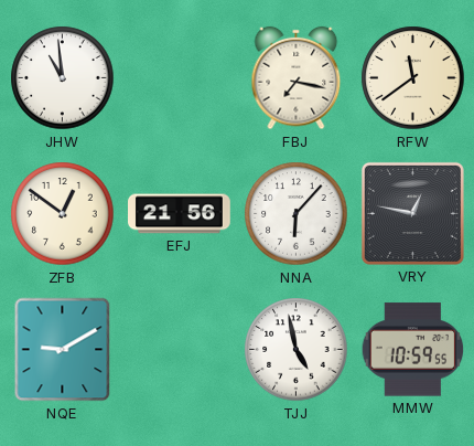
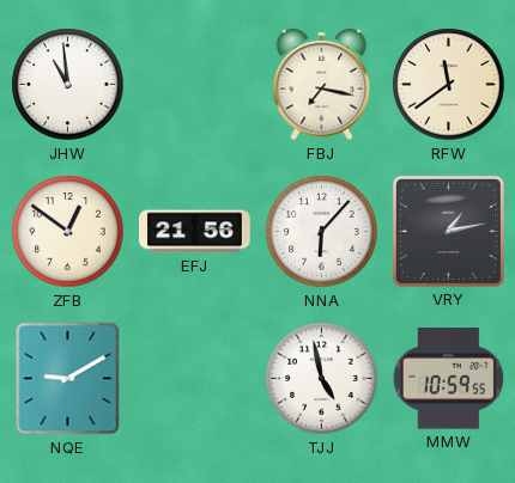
VRY: 12:47 -> 1:13 (448, 231)
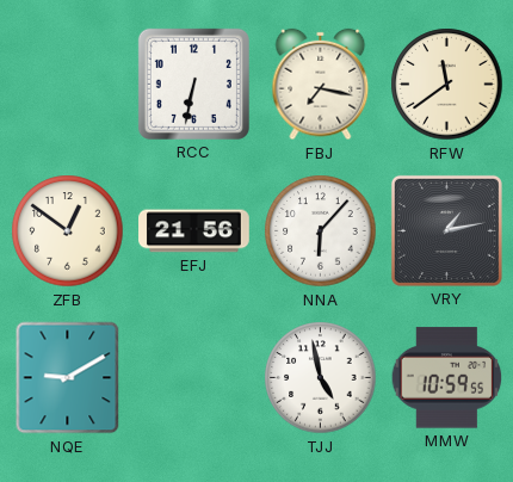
JHW: 10:59 -> none (68, 85)
RCC: none -> 6:32 (193, 84)
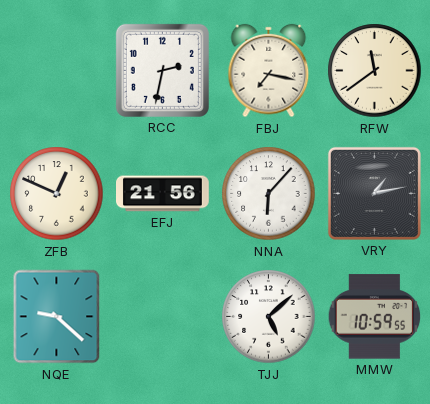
RCC: 6:32 -> 2:32 (162, 70)
ZFB: 12:51 -> 12:49 (57, 194)
NQE: 9:10 -> 9:22 (57, 317)
TJJ: 4:58 -> 5:08 (269, 317)
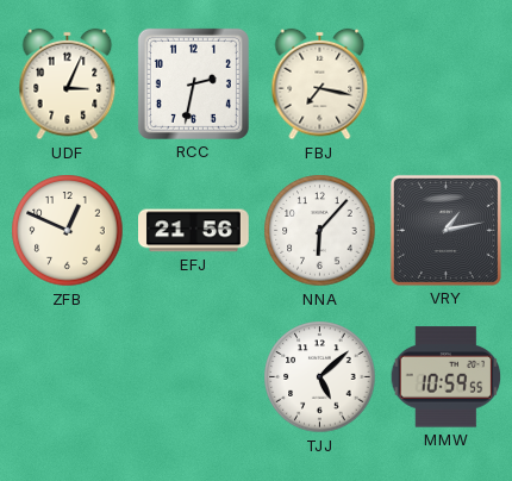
UDF: none -> 3:04 (68, 85)
RFW: 11:39 -> none (375, 71)
NQE: 9:22 -> none (57, 317)
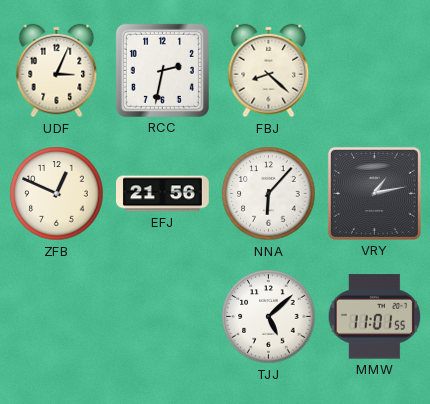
FBJ: 7:17 -> 8:22 (269, 71)
MMW: 10:59 -> 11:01 (375, 317)
